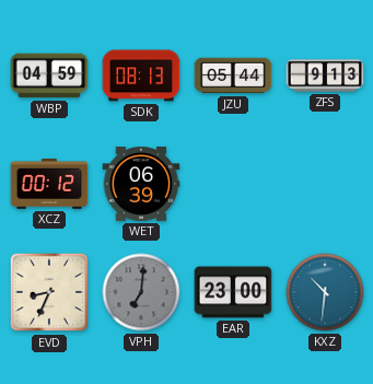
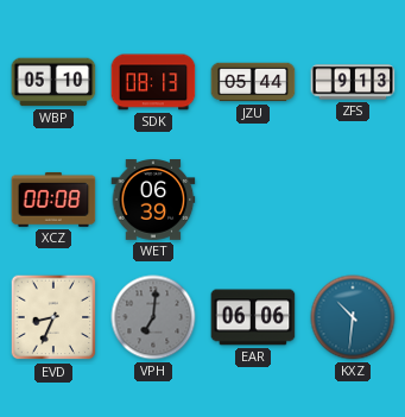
WBP: 04:59 -> 05:10 (53, 82)
XCZ: 00:12 -> 00:08 (53, 200)
EAR: 23:00 -> 06:06 (253, 317)
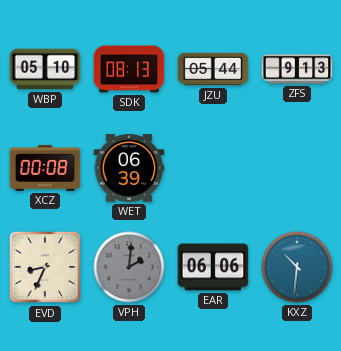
VPH: 7:01 -> 2:01 (129, 267)
